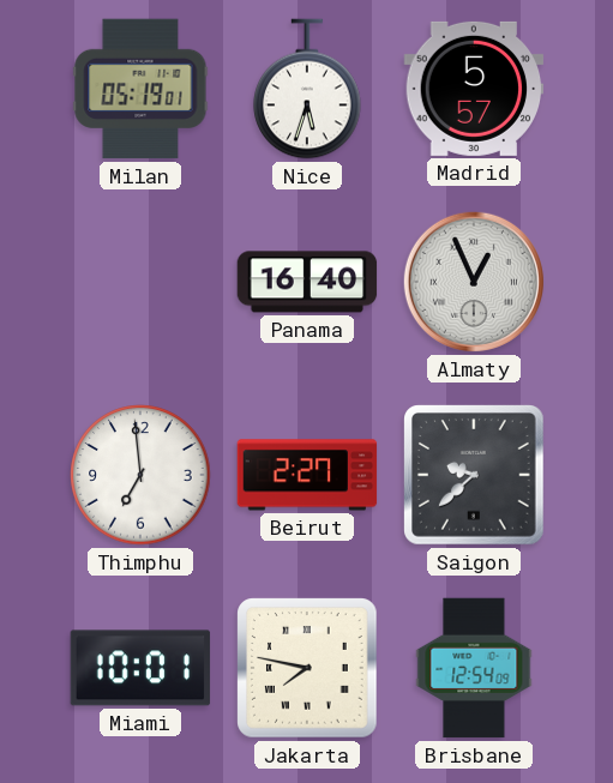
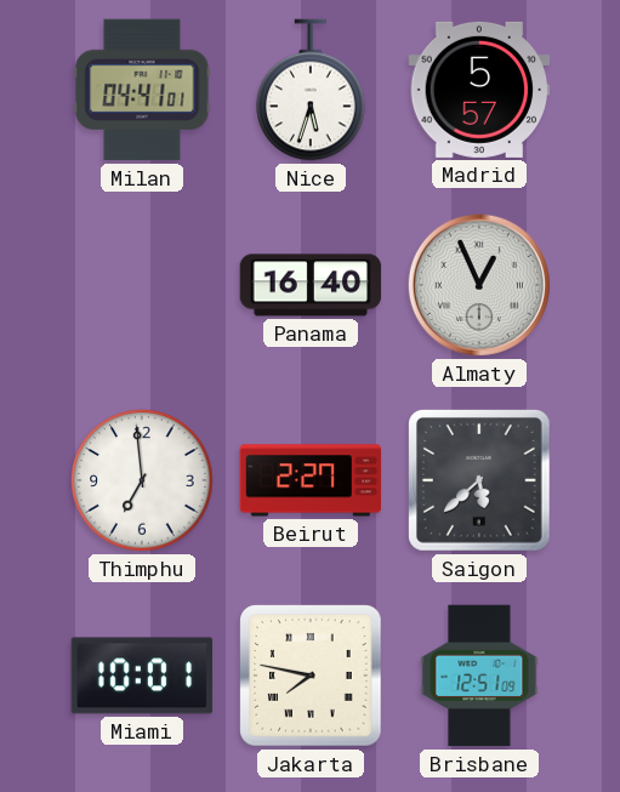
Milan: 05:19 -> 04:41 (142, 90)
Saigon: 9:38 -> 5:38 (480, 482)
Brisbane: 12:54 -> 12:51 (479, 676)
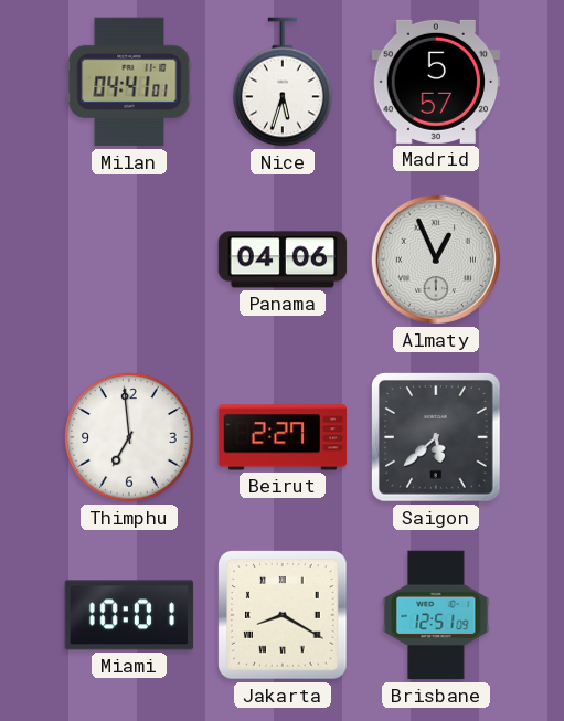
Panama: 16:40 -> 04:06 (283, 259)
Jakarta: 7:47 -> 8:20 (283, 615)
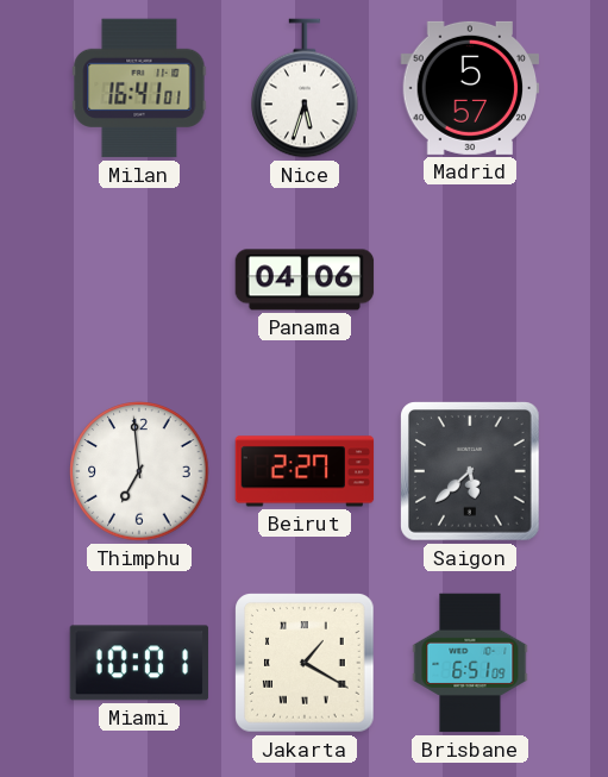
Milan: 04:41 -> 16:41 (139, 88)
Almaty: 12:56 -> none (436, 259)
Jakarta: 8:20 -> 1:20 (305, 663)
Brisbane: 12:51 -> 6:51 (470, 663)
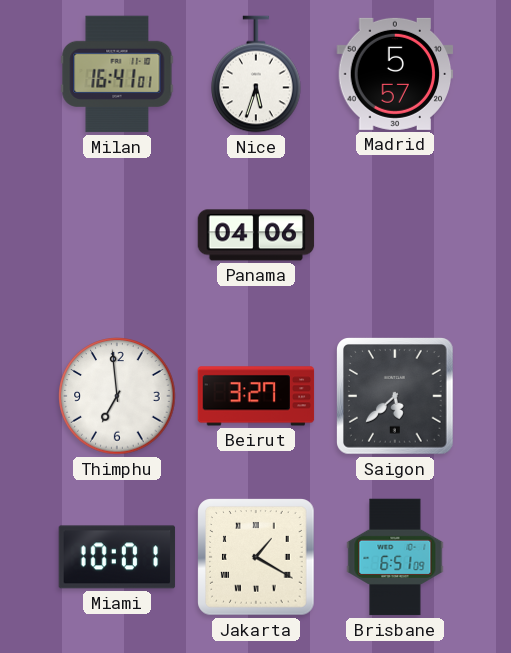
Beirut: 2:27 -> 3:27 (256, 396)
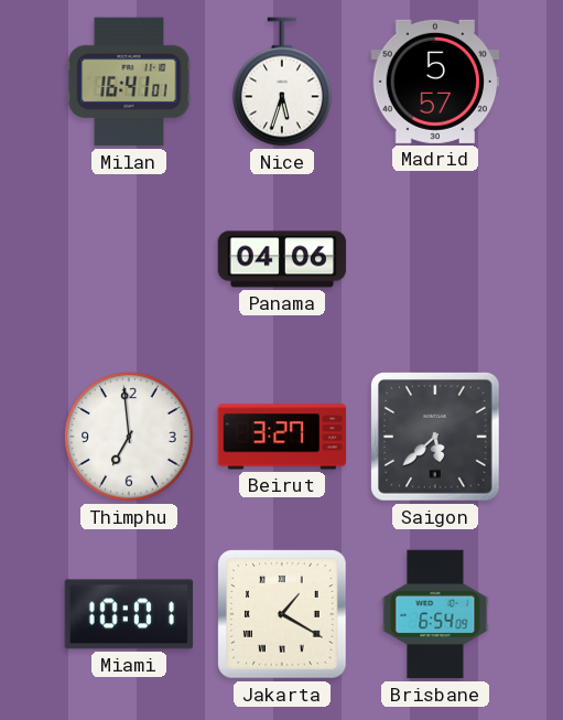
Brisbane: 6:51 -> 6:54 (435, 614)
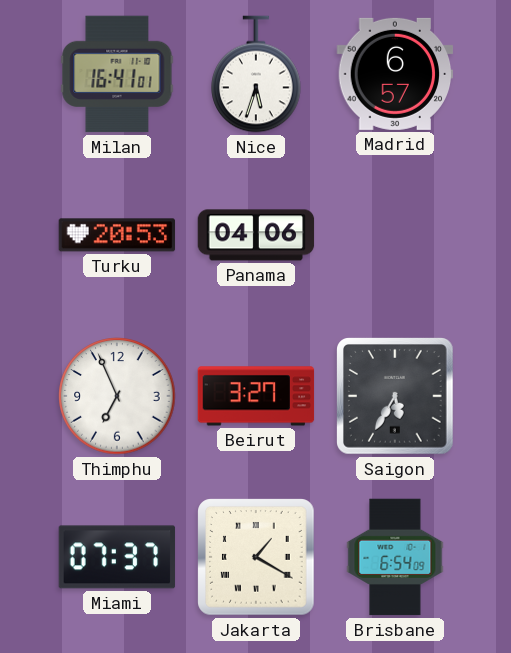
Madrid: 5:57 -> 6:57 (395, 74)
Turku: none -> 20:53 (117, 235)
Thimphu: 6:59 -> 6:56 (117, 396)
Saigon: 5:38 -> 5:35 (396, 397)
Miami: 10:01 -> 07:37 (117, 557)
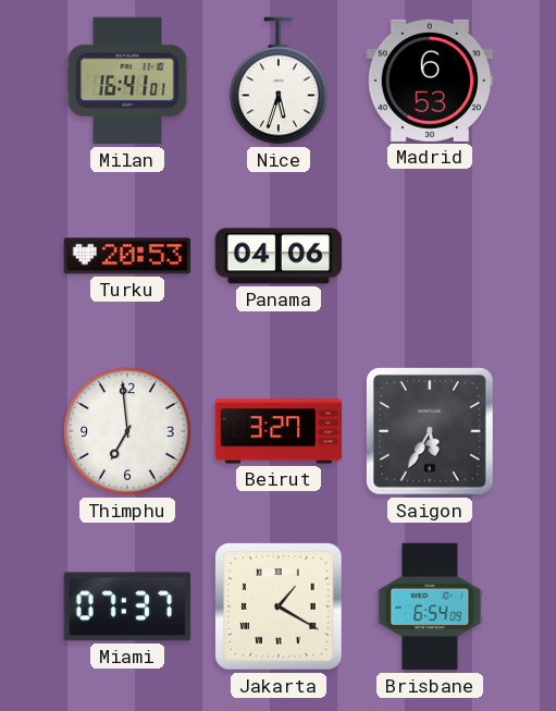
Madrid: 6:57 -> 6:53 (430, 81)
Thimphu: 6:56 -> 6:59 (127, 431)
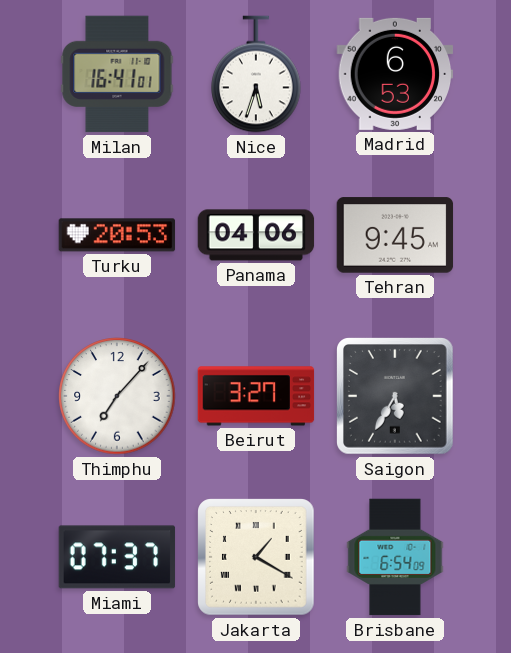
Tehran: none -> 9:45 (395, 235)
Thimphu: 6:59 -> 7:07 (117, 396)
